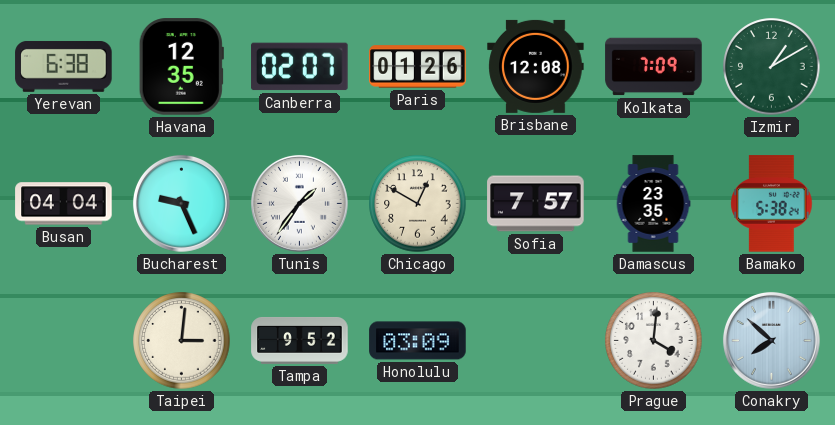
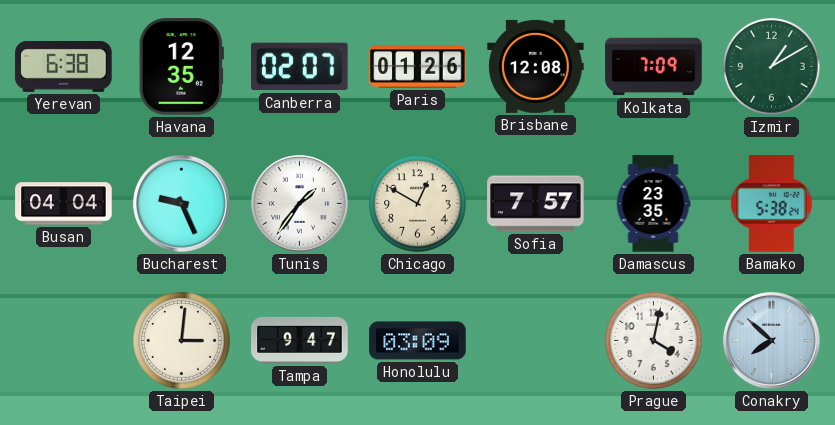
Tampa: 9:52 -> 9:47 (300, 340)
Prague: 4:01 -> 4:02 (654, 341)
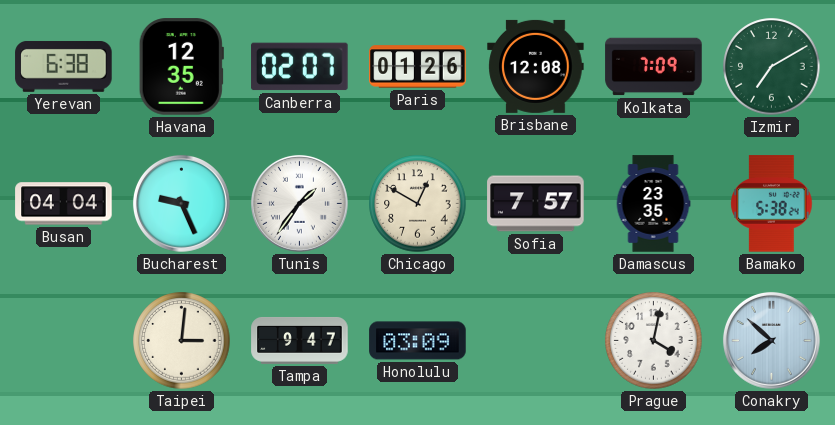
Izmir: 1:10 -> 7:10 (772, 67)
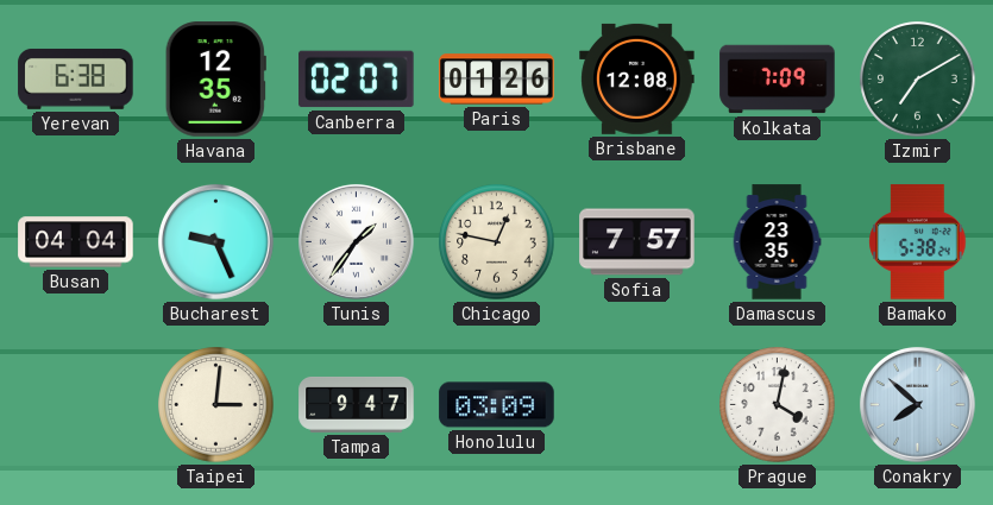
Chicago: 12:50 -> 12:47 (497, 242)
